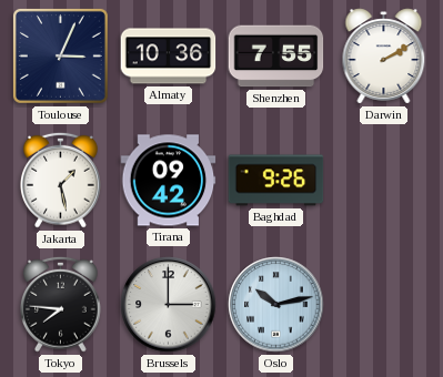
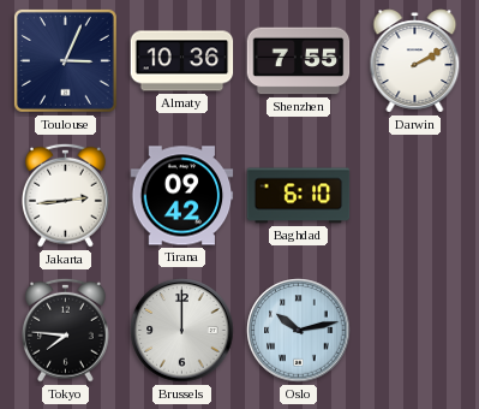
Jakarta: 1:28 -> 2:44 (66, 195)
Baghdad: 9:26 -> 6:10 (299, 196)
Brussels: 3:00 -> 12:00 (182, 331)
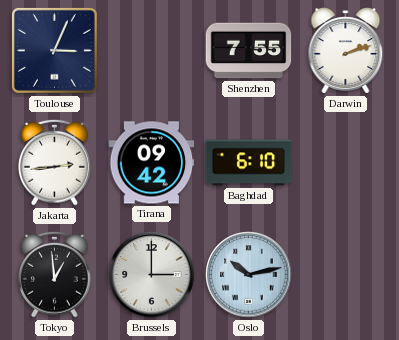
Almaty: 10:36 -> none (182, 61)
Darwin: 2:10 -> 2:12 (346, 51)
Tokyo: 7:46 -> 12:59 (55, 274)
Brussels: 12:00 -> 3:00 (152, 275)
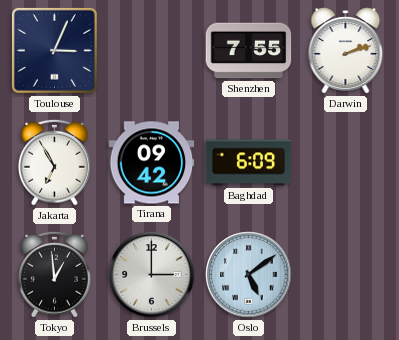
Jakarta: 2:44 -> 6:55 (55, 162)
Baghdad: 6:10 -> 6:09 (249, 163)
Oslo: 10:13 -> 5:09 (249, 275)
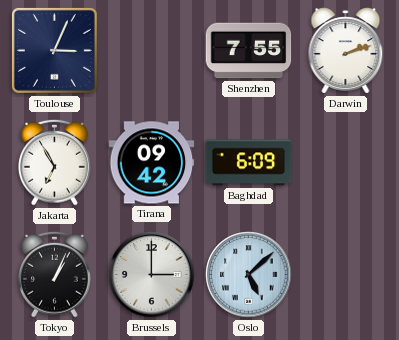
Tokyo: 12:59 -> 1:04 (55, 274)
Oslo: 5:09 -> 5:08 (249, 275)
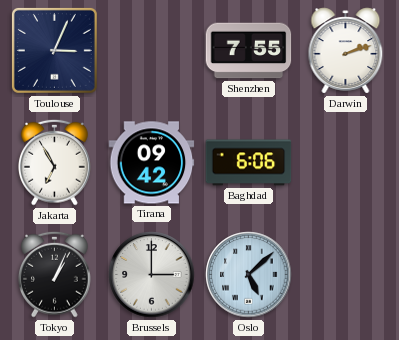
Baghdad: 6:09 -> 6:06 (249, 163)
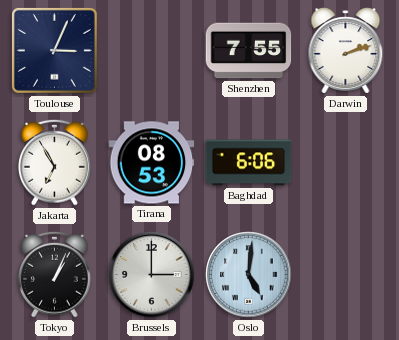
Tirana: 09:42 -> 08:53 (152, 163)
Oslo: 5:08 -> 5:01 (249, 275)
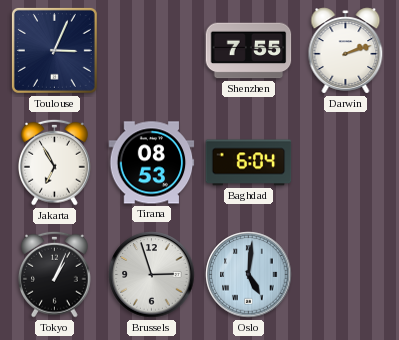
Baghdad: 6:06 -> 6:04 (249, 163)
Brussels: 3:00 -> 2:57 (152, 275)
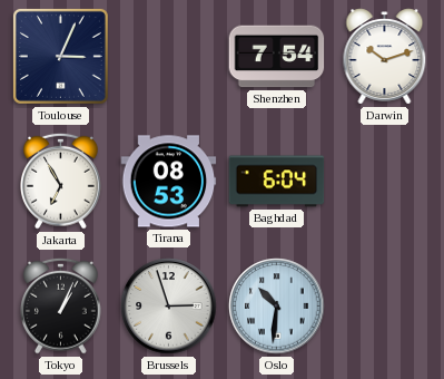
Shenzhen: 7:55 -> 7:54 (277, 57)
Darwin: 2:12 -> 10:12 (385, 57)
Oslo: 5:01 -> 10:31 (277, 307)
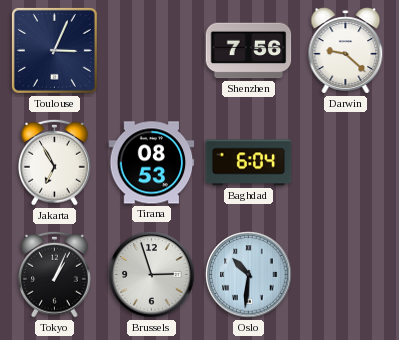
Shenzhen: 7:54 -> 7:56 (249, 51)
Darwin: 10:12 -> 9:22 (346, 51)
